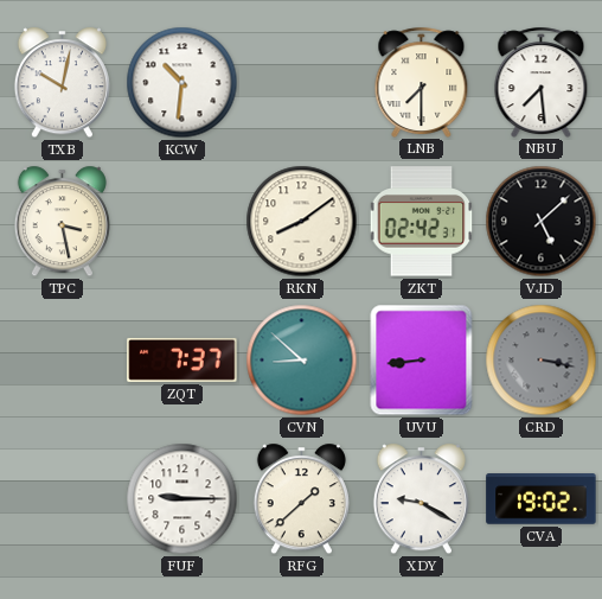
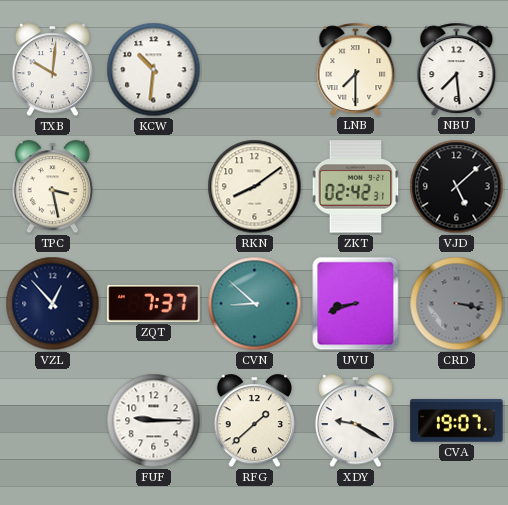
TXB: 10:02 -> 10:01 (52, 70)
VZL: none -> 12:53 (53, 304)
UVU: 8:44 -> 8:42 (356, 304)
CVA: 19:02 -> 19:07 (457, 421)
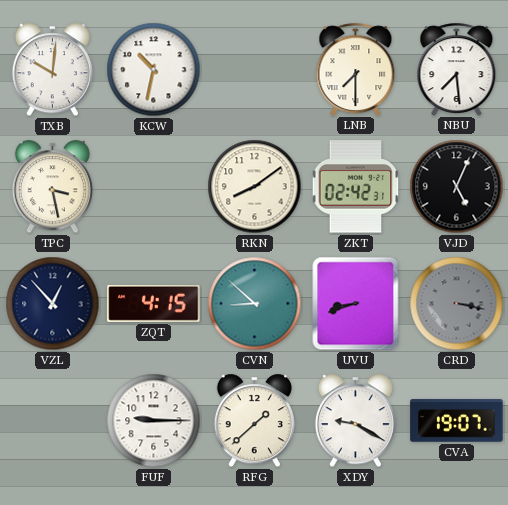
KCW: 10:31 -> 10:32 (154, 70)
VJD: 5:08 -> 5:04 (457, 187)
ZQT: 7:37 -> 4:15 (154, 303)
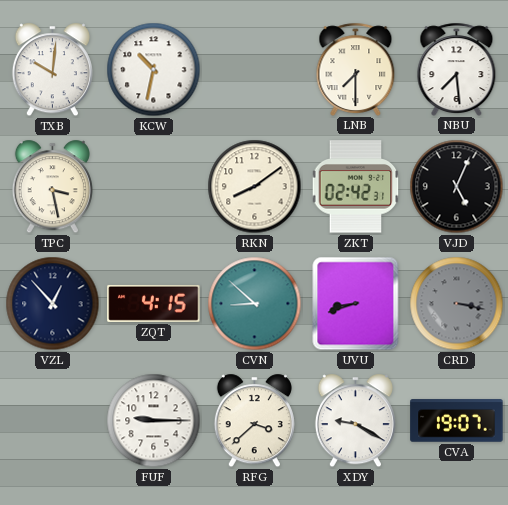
RFG: 1:38 -> 3:38 (254, 421)
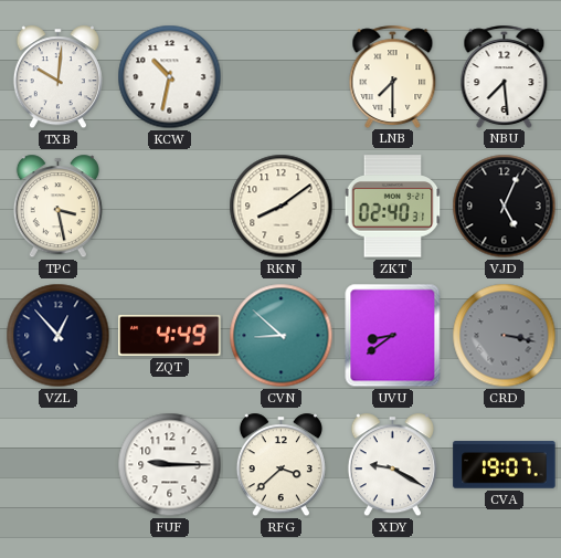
ZKT: 02:42 -> 02:40 (393, 207)
ZQT: 4:15 -> 4:49 (170, 335)
UVU: 8:42 -> 8:39 (393, 336)
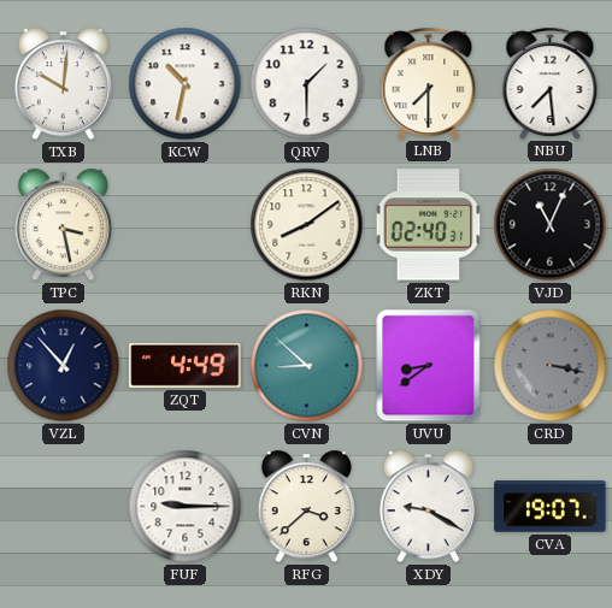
QRV: none -> 1:30 (307, 84)
VJD: 5:04 -> 11:04 (551, 225)
